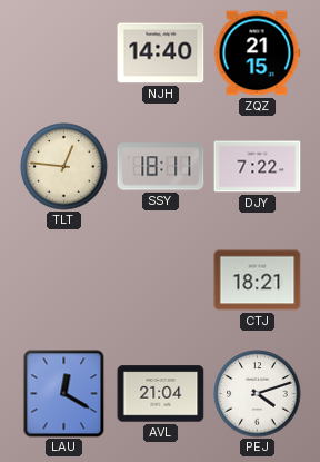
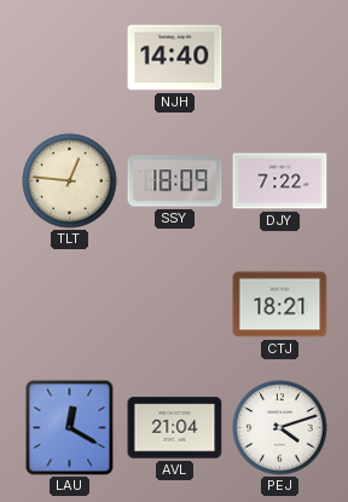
ZQZ: 21:15 -> none (257, 53)
SSY: 18:11 -> 18:09 (175, 181)
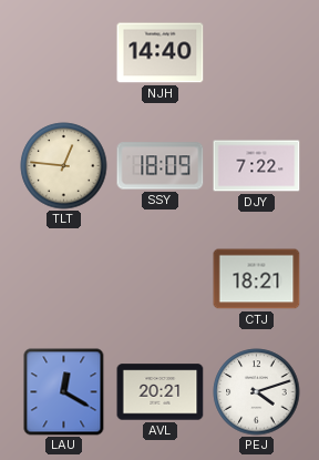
AVL: 21:04 -> 20:21 (161, 392)
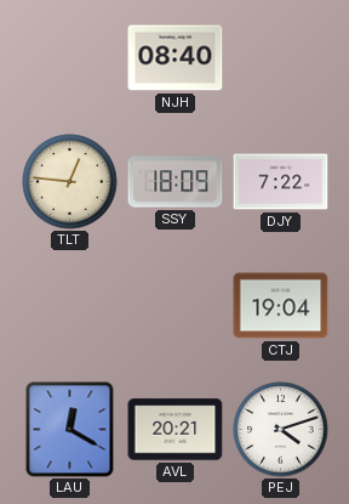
NJH: 14:40 -> 08:40 (176, 58)
CTJ: 18:21 -> 19:04 (281, 306)
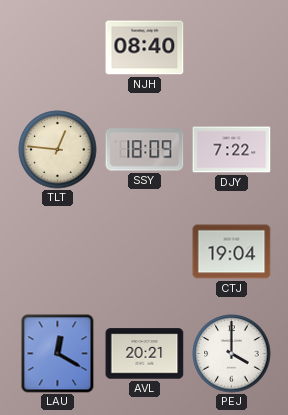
PEJ: 4:12 -> 4:00 (232, 354)
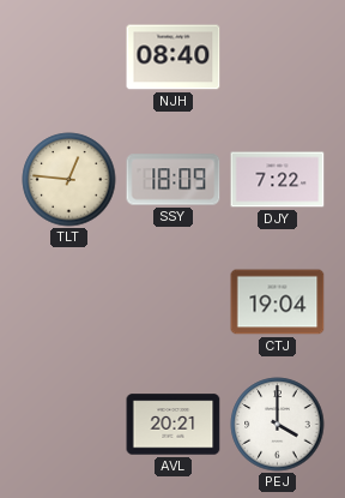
LAU: 12:20 -> none (58, 354)
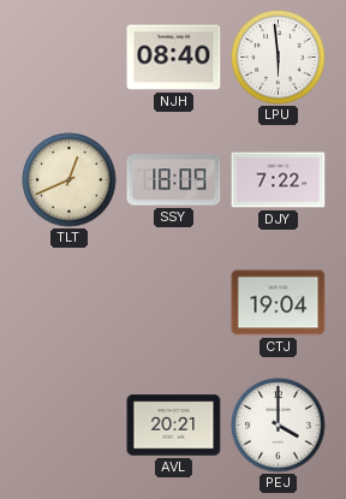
LPU: none -> 5:59 (279, 58)
TLT: 12:46 -> 12:41 (70, 180)
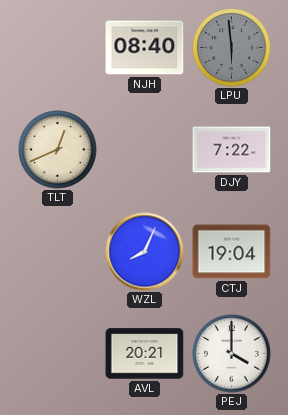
LPU dial: white -> grey (232, 48)
SSY: 18:09 -> none (174, 180)
WZL: none -> 8:04 (145, 252)
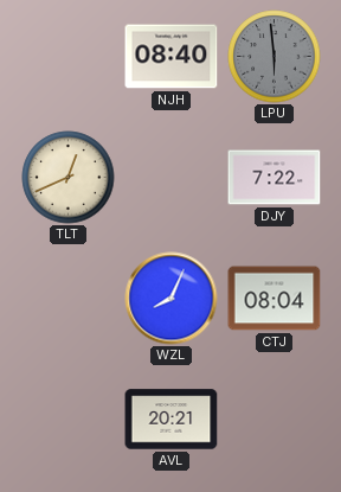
CTJ: 19:04 -> 08:04 (275, 299)
PEJ: 4:00 -> none (232, 354)
